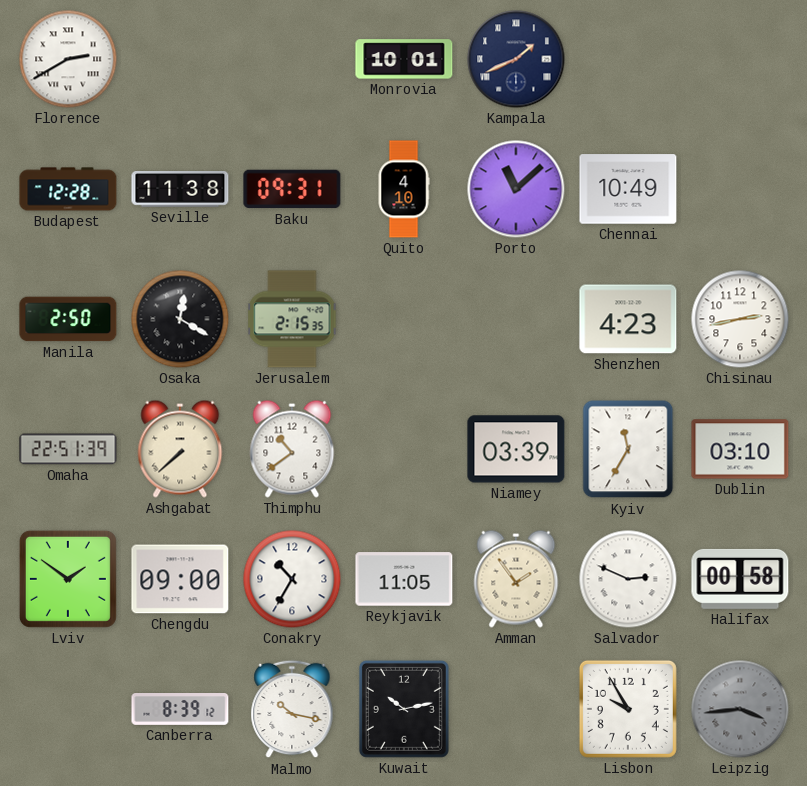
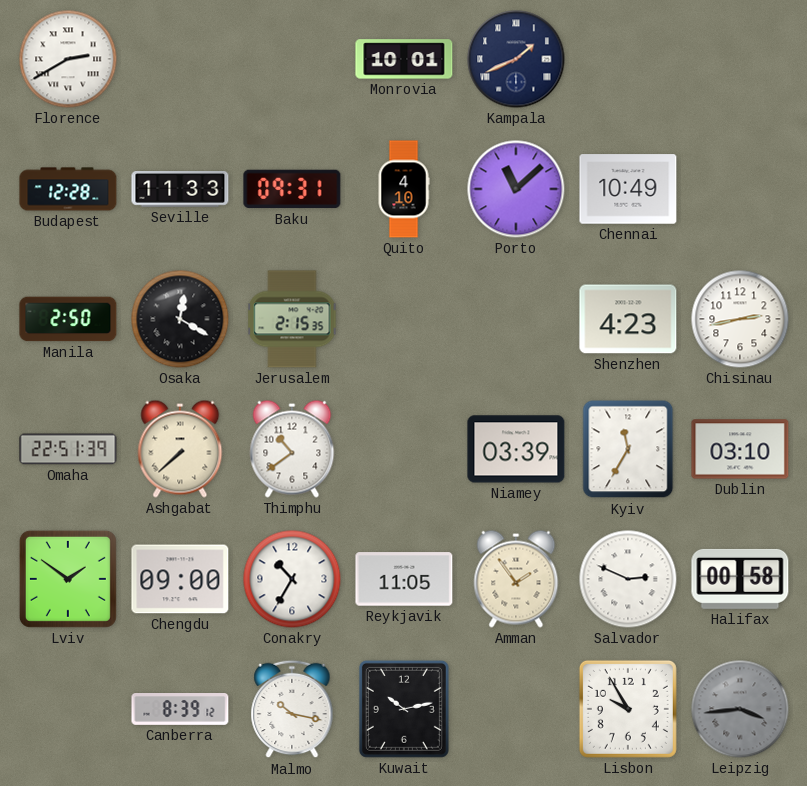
Seville: 11:38 -> 11:33 (180, 190)
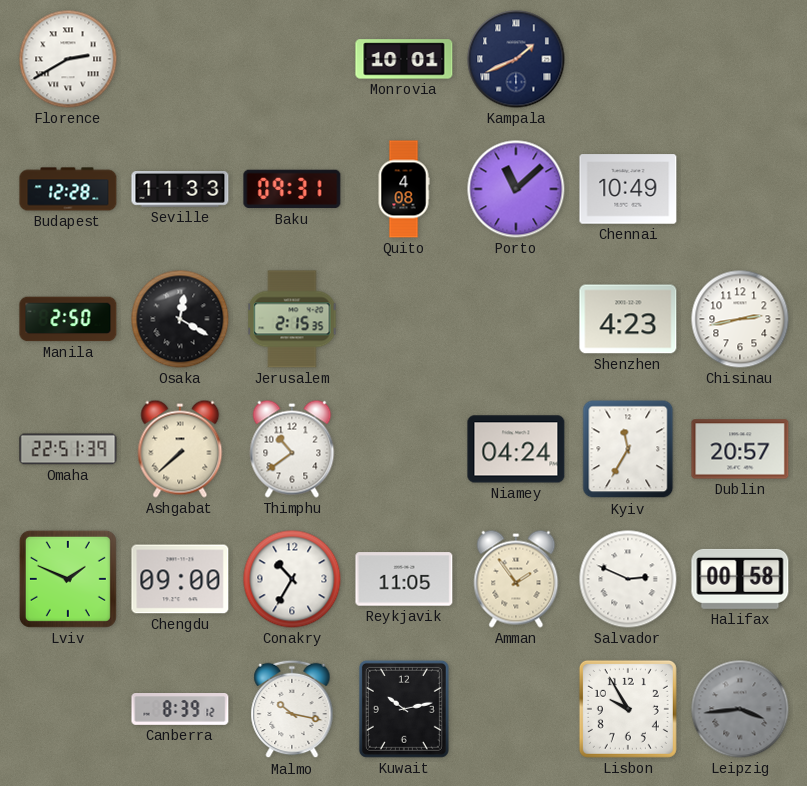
Quito: 4:10 -> 4:08 (404, 189)
Niamey: 03:39 -> 04:24 (516, 449)
Dublin: 03:10 -> 20:57 (740, 449)
Lviv: 1:51 -> 1:49 (68, 579)
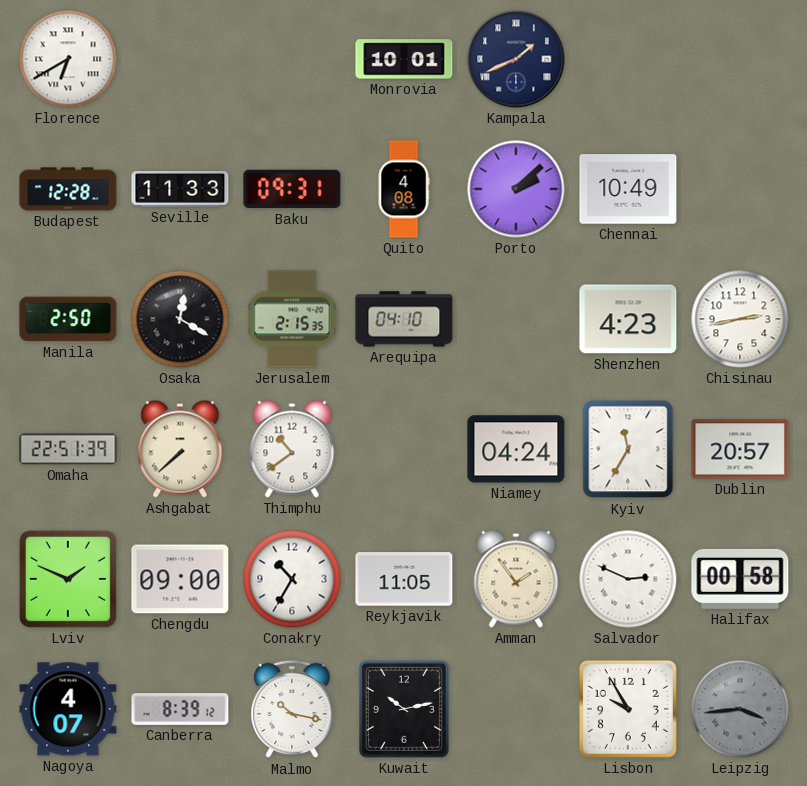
Florence: 2:40 -> 6:40 (68, 59)
Porto: 11:08 -> 2:08 (516, 189)
Arequipa: none -> 04:10 (404, 319)
Nagoya: none -> 4:07 (68, 709)
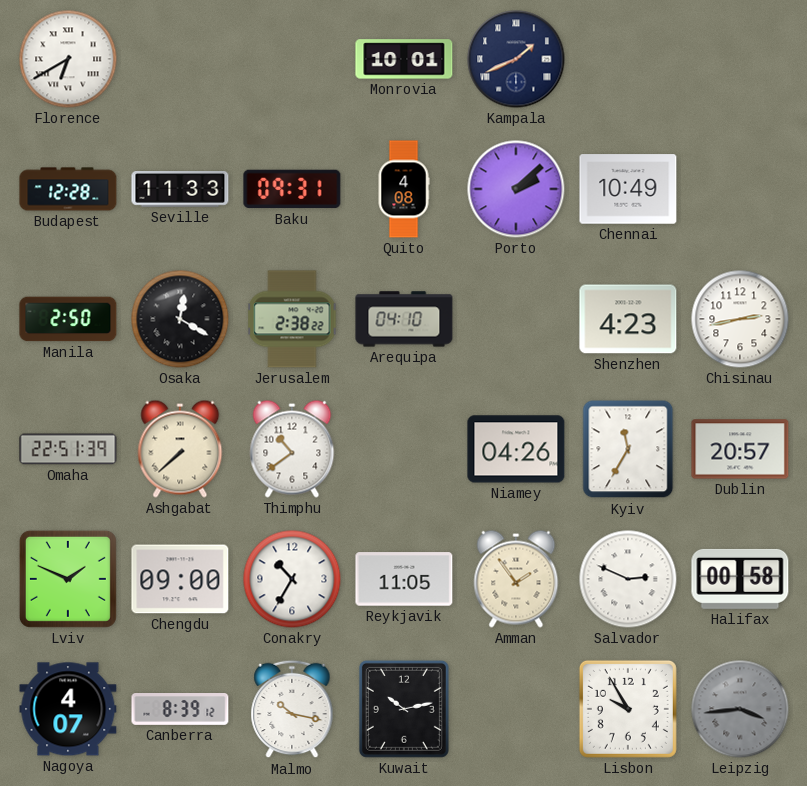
Jerusalem: 2:15 -> 2:38 (292, 319)
Niamey: 04:24 -> 04:26 (516, 449)
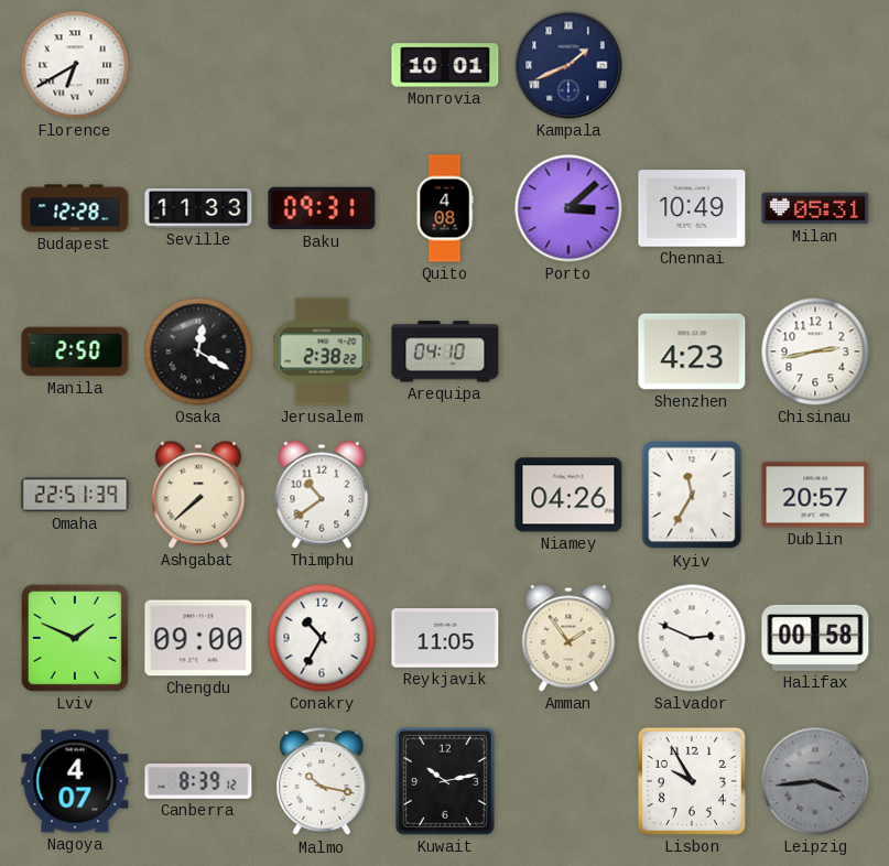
Porto: 2:08 -> 3:08 (568, 208)
Milan: none -> 05:31 (815, 208)
